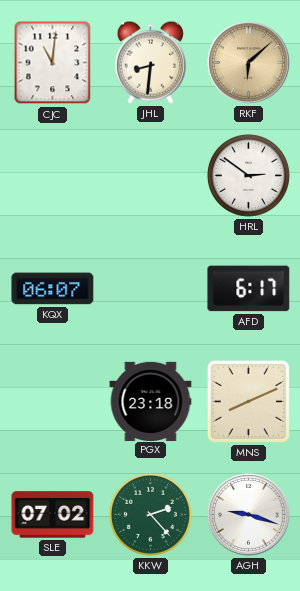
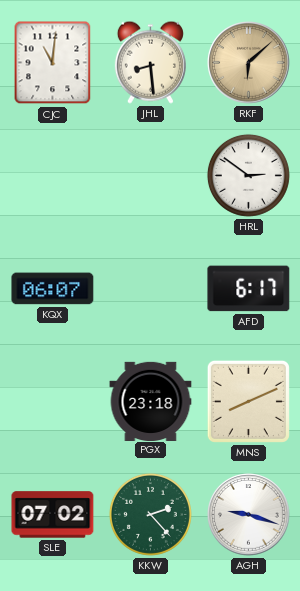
JHL: 8:31 -> 8:29 (150, 62)
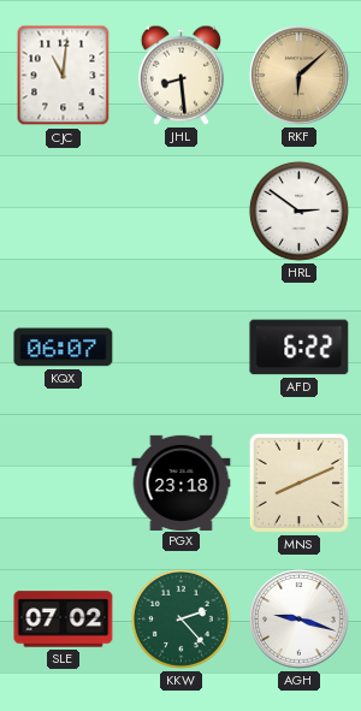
AFD: 6:17 -> 6:22 (300, 348)
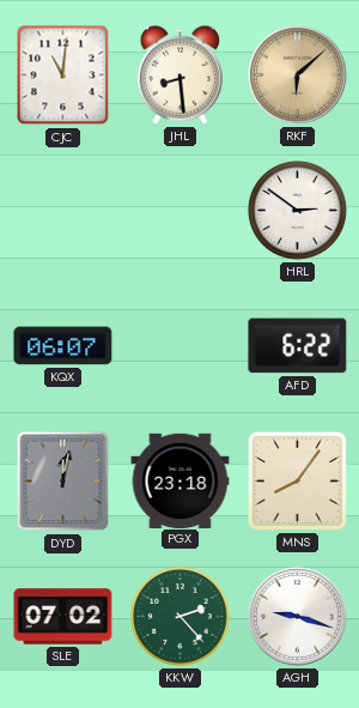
DYD: none -> 12:02 (63, 482)
MNS: 8:11 -> 8:06 (297, 480)
